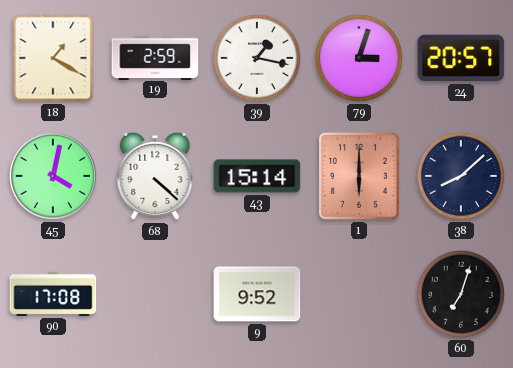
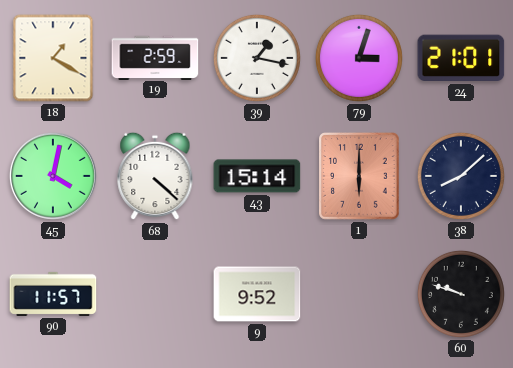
24: 20:57 -> 21:01 (461, 58)
90: 17:08 -> 11:57 (53, 294)
60: 7:03 -> 9:48 (461, 294)
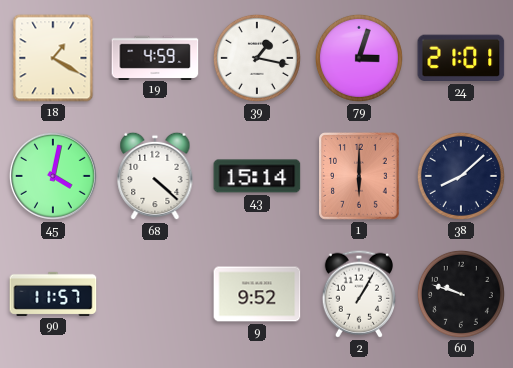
19: 2:59 -> 4:59 (155, 57)
2: none -> 1:05 (359, 294)
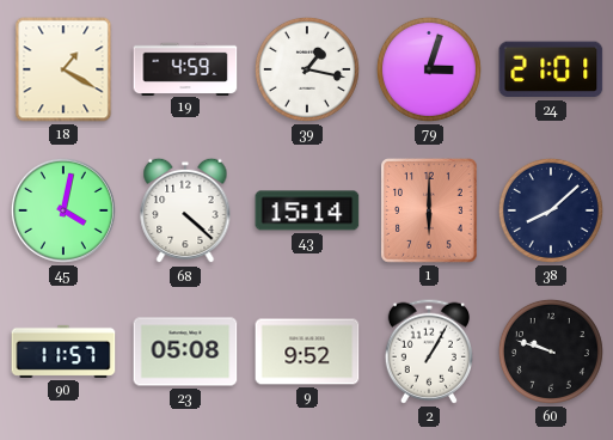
23: none -> 05:08 (185, 352)
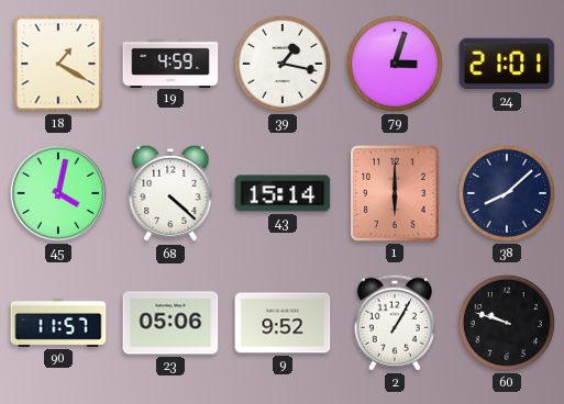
23: 05:08 -> 05:06 (170, 323)
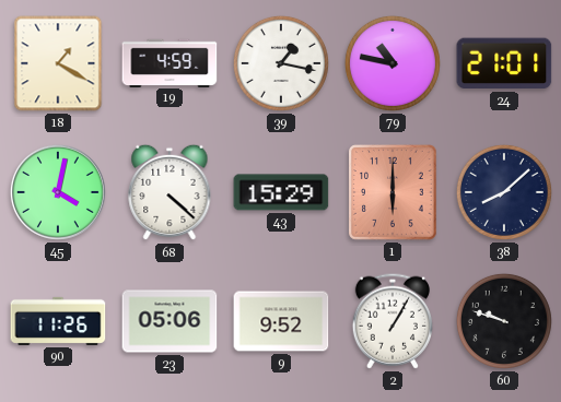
79: 3:03 -> 10:47 (393, 63)
43: 15:14 -> 15:29 (281, 192)
90: 11:57 -> 11:26 (58, 321)
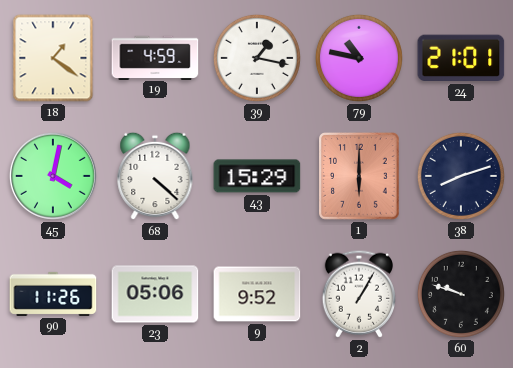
18: 1:20 -> 1:21 (53, 58)
38: 8:08 -> 8:12 (461, 176)
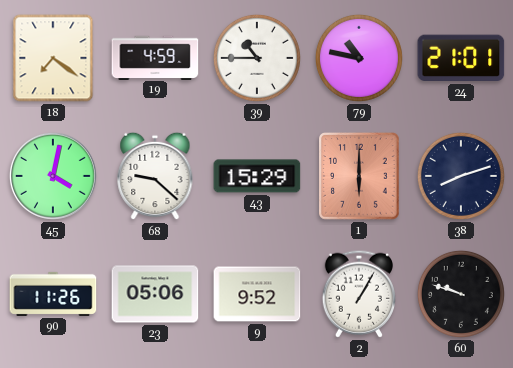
18: 1:21 -> 7:21 (53, 58)
39: 1:17 -> 10:45 (257, 58)
68: 4:22 -> 9:22 (155, 176)
